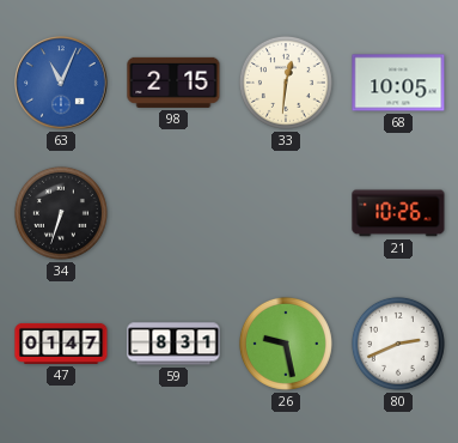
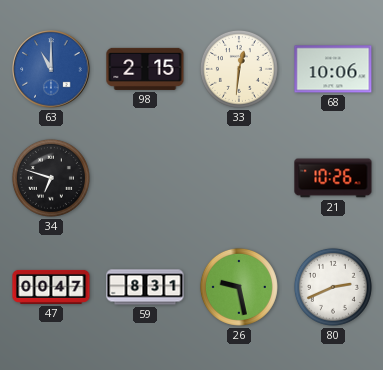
63: 11:04 -> 11:00 (51, 69)
68: 10:05 -> 10:06 (333, 69)
34: 6:33 -> 6:48 (51, 178)
47: 01:47 -> 00:47 (51, 287)
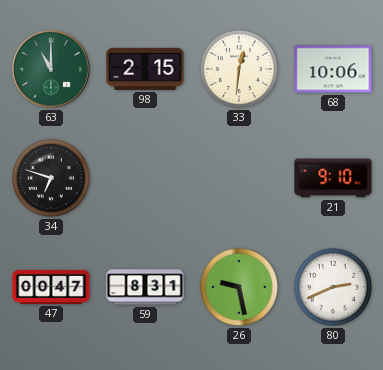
63 dial: blue -> green (51, 69)
21: 10:26 -> 9:10 (333, 178)
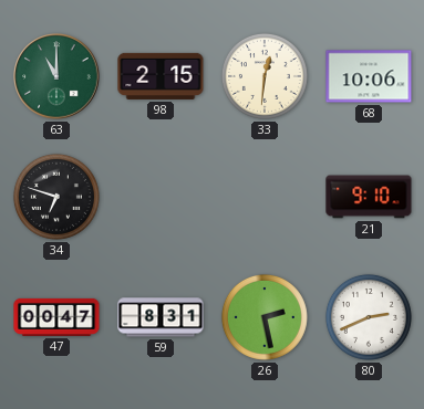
26: 9:28 -> 2:28 (265, 317)
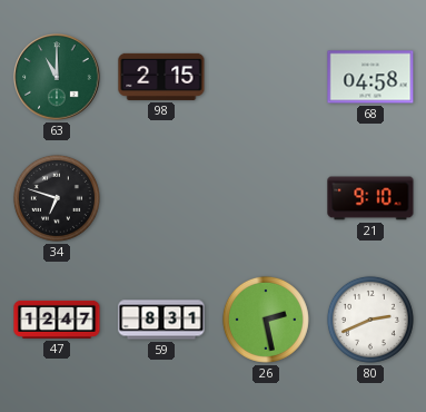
33: 12:31 -> none (265, 76)
68: 10:06 -> 04:58 (370, 77)
47: 00:47 -> 12:47 (57, 320)
